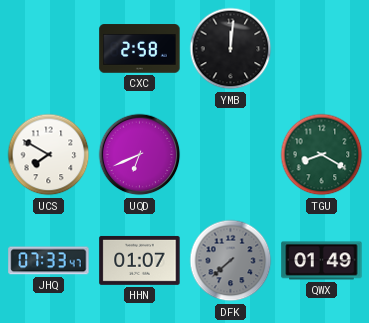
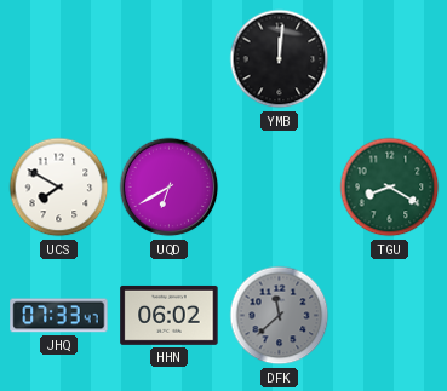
CXC: 2:58 -> none (140, 49)
UQD: 6:41 -> 6:40 (170, 188)
HHN: 01:07 -> 06:02 (170, 315)
DFK: 7:38 -> 11:38 (280, 316)
QWX: 01:49 -> none (322, 261)
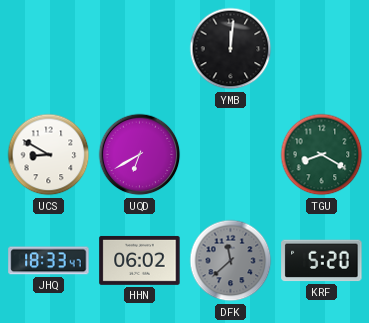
UCS: 7:50 -> 8:50 (49, 155)
JHQ: 07:33 -> 18:33 (49, 261)
KRF: none -> 5:20 (322, 261)
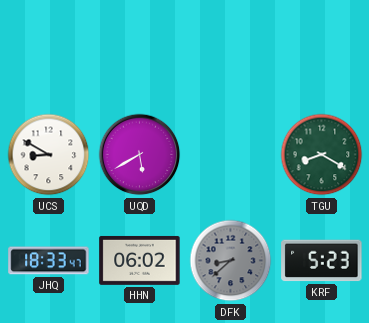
YMB: 12:01 -> none (231, 49)
UQD: 6:40 -> 5:40 (140, 155)
DFK: 11:38 -> 8:38 (231, 261)
KRF: 5:20 -> 5:23 (322, 261)
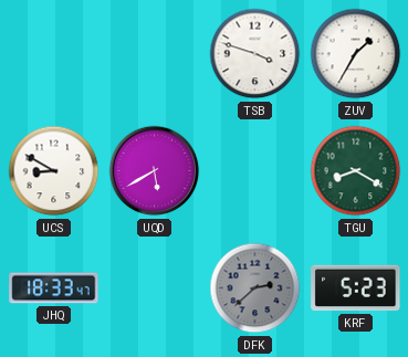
TSB: none -> 3:48 (255, 54)
ZUV: none -> 1:35 (356, 54)
HHN: 06:02 -> none (140, 260)
DFK: 8:38 -> 2:38 (255, 288)
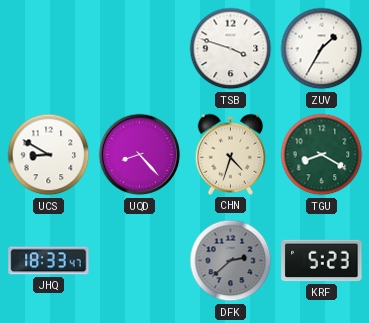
UQD: 5:40 -> 8:23 (140, 155)
CHN: none -> 4:33 (231, 154)
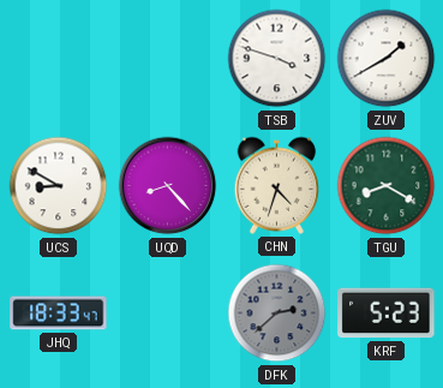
ZUV: 1:35 -> 1:40 (387, 59)
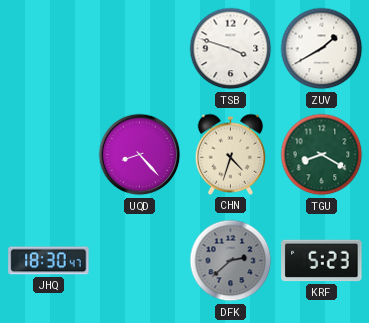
UCS: 8:50 -> none (59, 186)
JHQ: 18:33 -> 18:30 (49, 261)
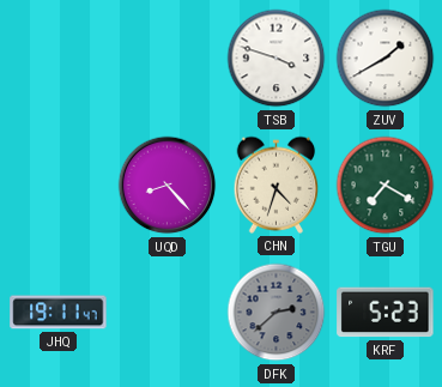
TGU: 8:20 -> 7:20 (386, 186)
JHQ: 18:30 -> 19:11 (59, 313)
